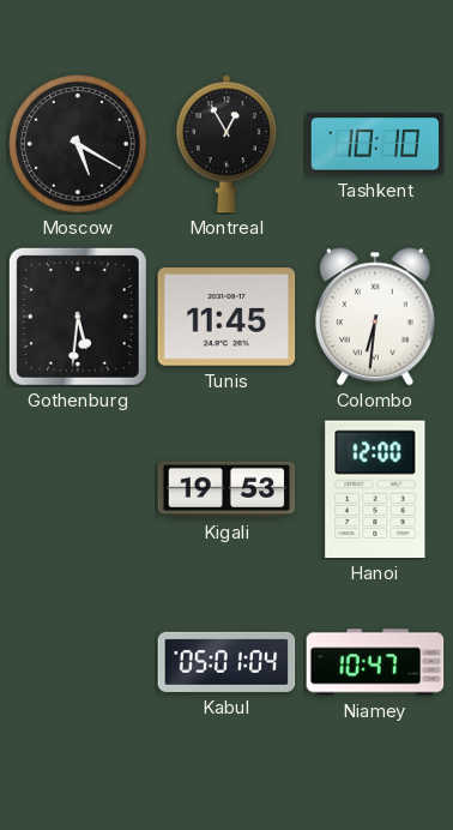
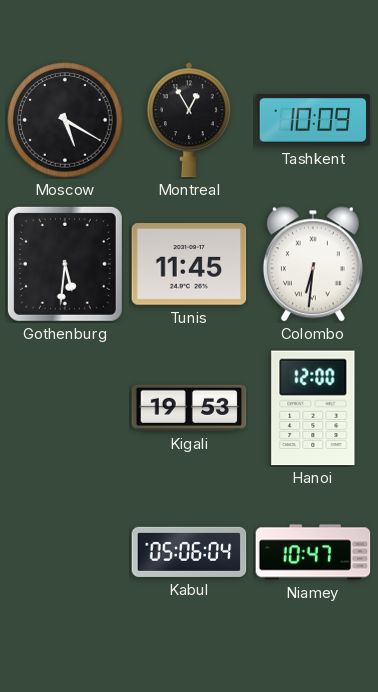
Tashkent: 10:10 -> 10:09 (313, 120)
Kabul: 05:01 -> 05:06 (189, 552)
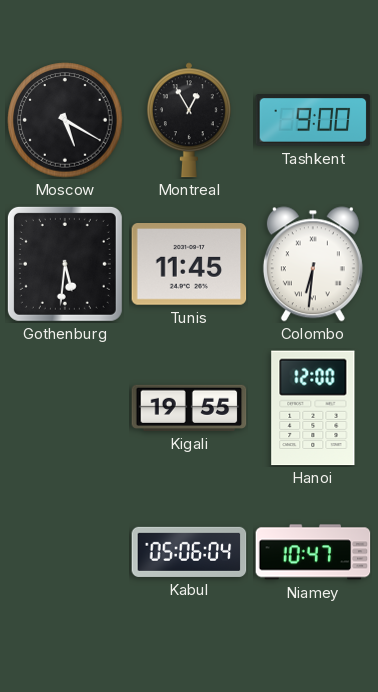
Tashkent: 10:09 -> 9:00 (313, 120)
Kigali: 19:53 -> 19:55 (189, 408)
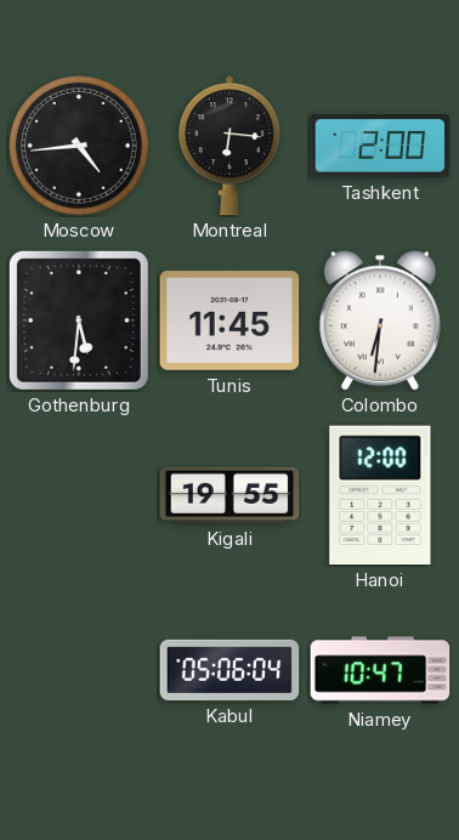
Moscow: 5:20 -> 4:44 (79, 146)
Montreal: 12:55 -> 6:16 (229, 146)
Tashkent: 9:00 -> 2:00 (380, 146)
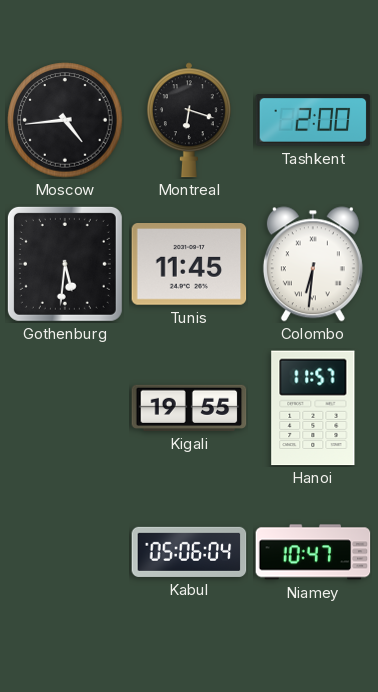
Montreal: 6:16 -> 6:18 (189, 120)
Hanoi: 12:00 -> 11:57 (313, 408)
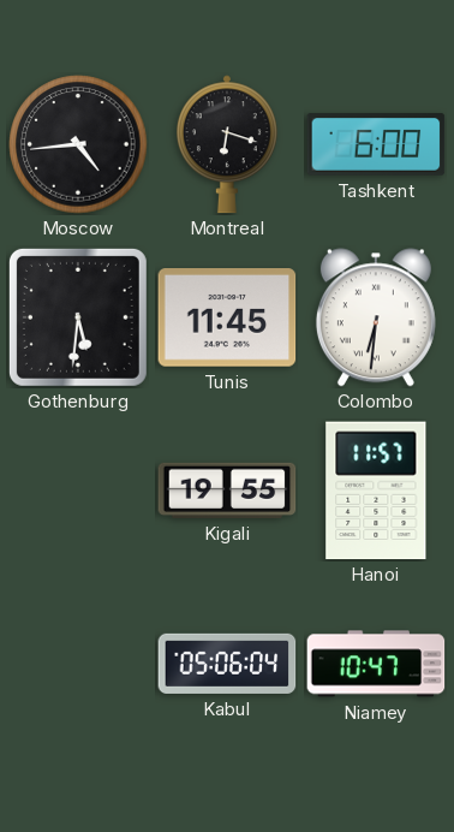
Tashkent: 2:00 -> 6:00 (376, 144)
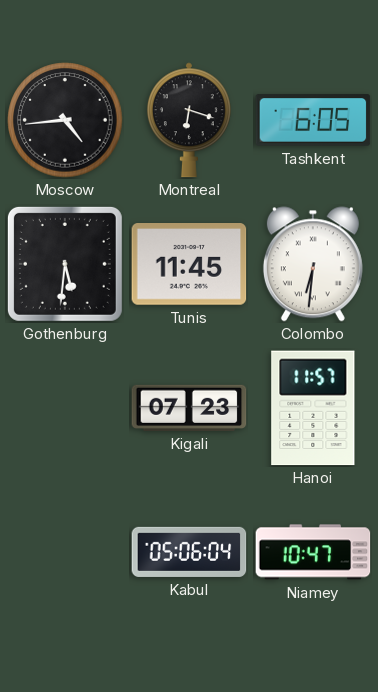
Tashkent: 6:00 -> 6:05 (313, 120)
Kigali: 19:55 -> 07:23 (189, 408)
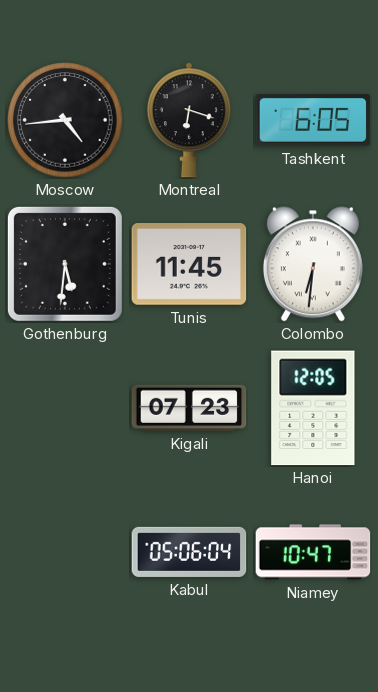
Hanoi: 11:57 -> 12:05 (313, 408)
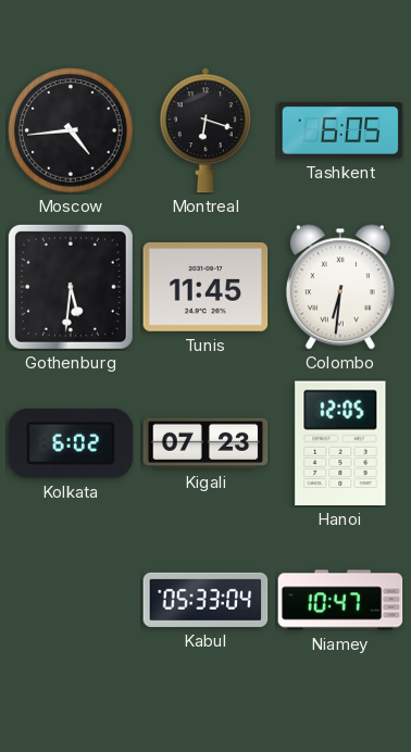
Kolkata: none -> 6:02 (71, 443)
Kabul: 05:06 -> 05:33 (205, 600)
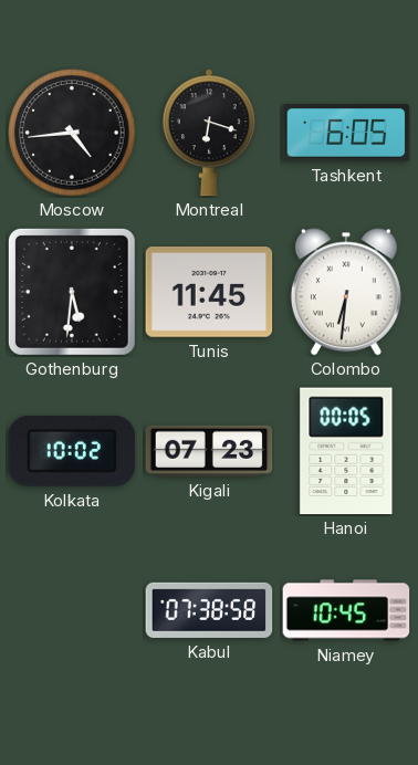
Kolkata: 6:02 -> 10:02 (72, 451)
Hanoi: 12:05 -> 00:05 (346, 451)
Kabul: 05:33 -> 07:38 (209, 610)
Niamey: 10:47 -> 10:45 (346, 610)
